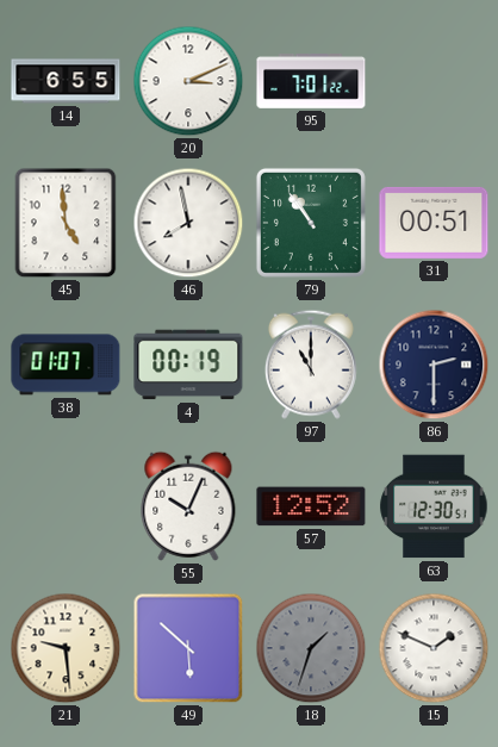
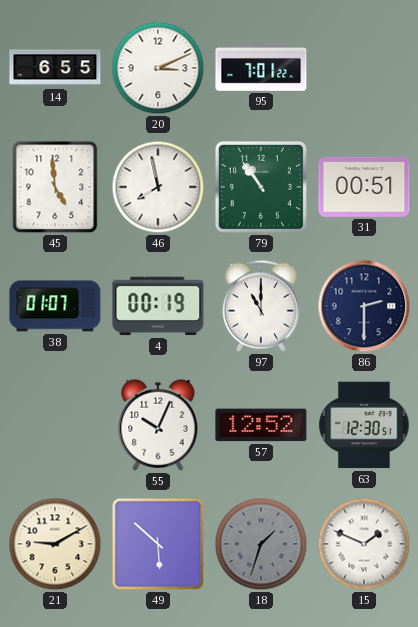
21: 9:29 -> 9:10 (55, 544)
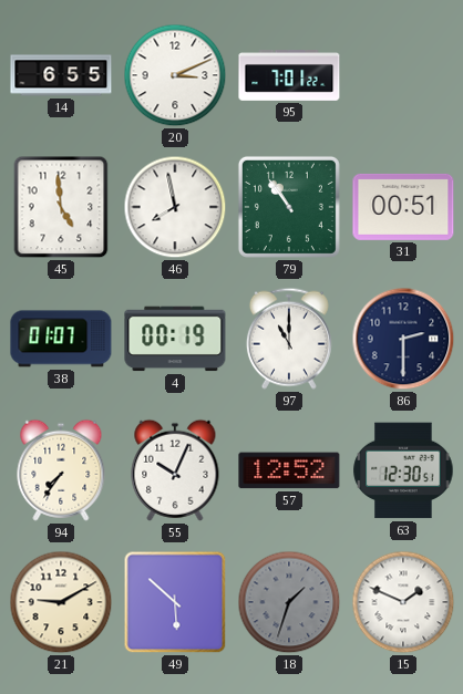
94: none -> 7:36 (61, 470)
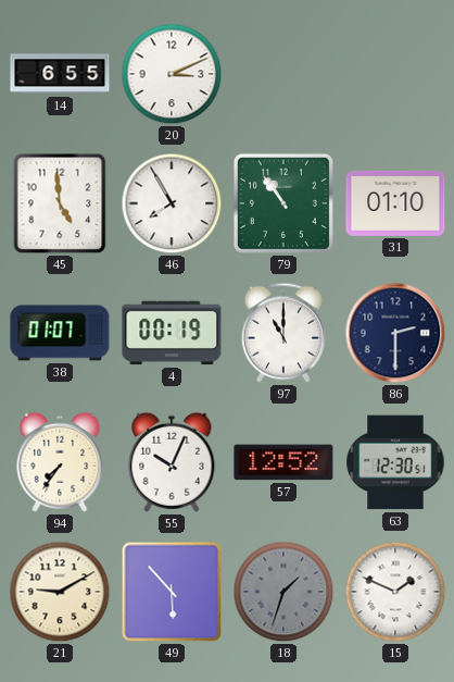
95: 7:01 -> none (289, 75)
46: 7:58 -> 7:55 (172, 203)
31: 00:51 -> 01:10 (395, 203)
49: 5:52 -> 5:53 (172, 592)
